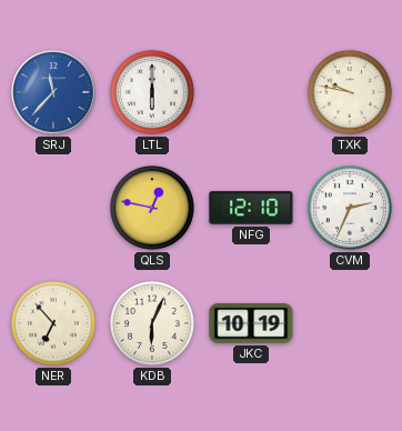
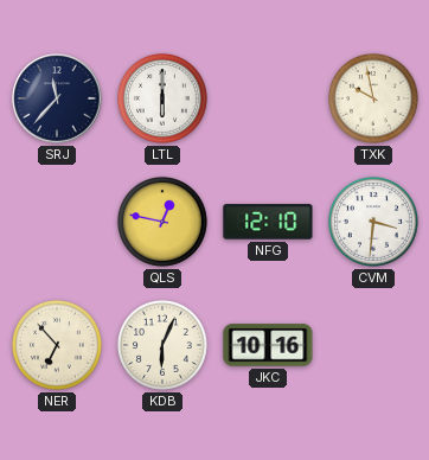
SRJ dial: blue -> navy (57, 98)
TXK: 9:47 -> 9:58 (373, 98)
CVM: 2:34 -> 3:31 (373, 222)
JKC: 10:19 -> 10:16 (268, 345)
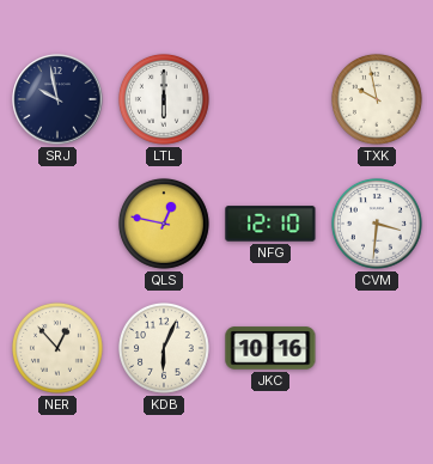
SRJ: 11:37 -> 9:58 (57, 99)
NER: 6:53 -> 12:53 (57, 348)
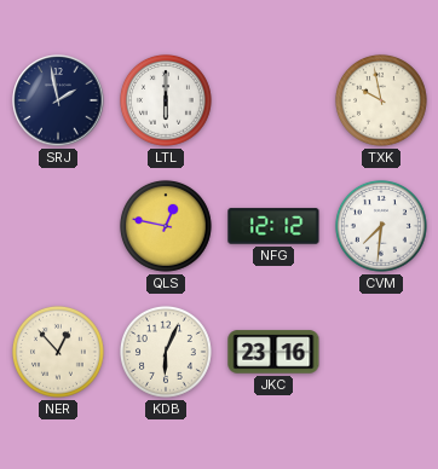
SRJ: 9:58 -> 1:58 (58, 100)
NFG: 12:10 -> 12:12 (273, 226)
CVM: 3:31 -> 7:31 (381, 226)
JKC: 10:16 -> 23:16 (273, 352)
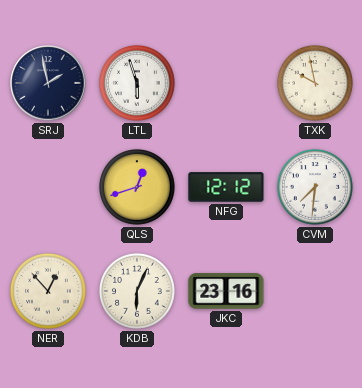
LTL: 6:00 -> 5:57 (137, 83)
QLS: 12:47 -> 12:42 (137, 187)
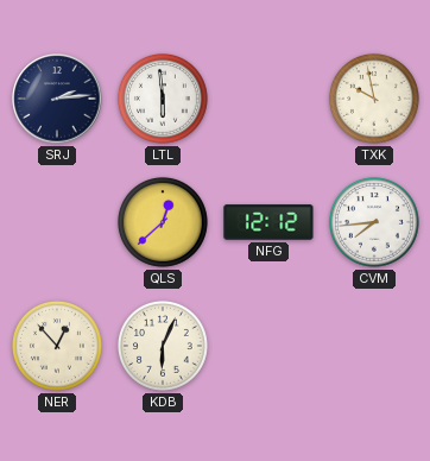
SRJ: 1:58 -> 2:14 (57, 99)
LTL: 5:57 -> 5:59 (163, 99)
QLS: 12:42 -> 12:38 (163, 222)
CVM: 7:31 -> 7:44 (374, 222)
JKC: 23:16 -> none (226, 291)
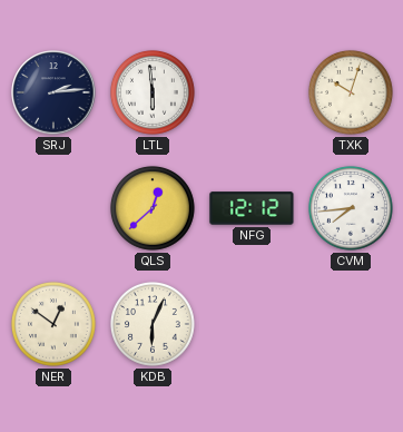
TXK: 9:58 -> 10:03 (351, 92)
NER: 12:53 -> 12:51 (53, 324)
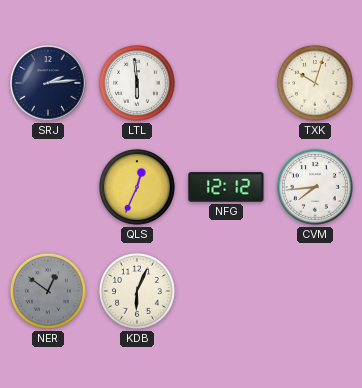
QLS: 12:38 -> 12:34 (137, 187)
NER dial: cream -> grey (48, 291)
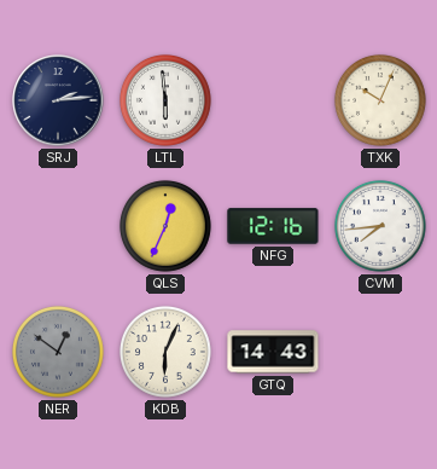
TXK: 10:03 -> 10:04 (380, 100)
NFG: 12:12 -> 12:16 (273, 226)
GTQ: none -> 14:43 (273, 352)
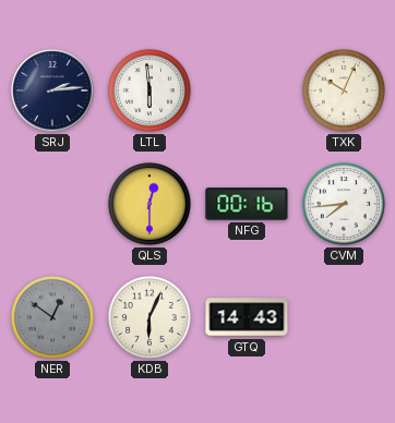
QLS: 12:34 -> 12:30 (149, 204)
NFG: 12:16 -> 00:16 (247, 204)
